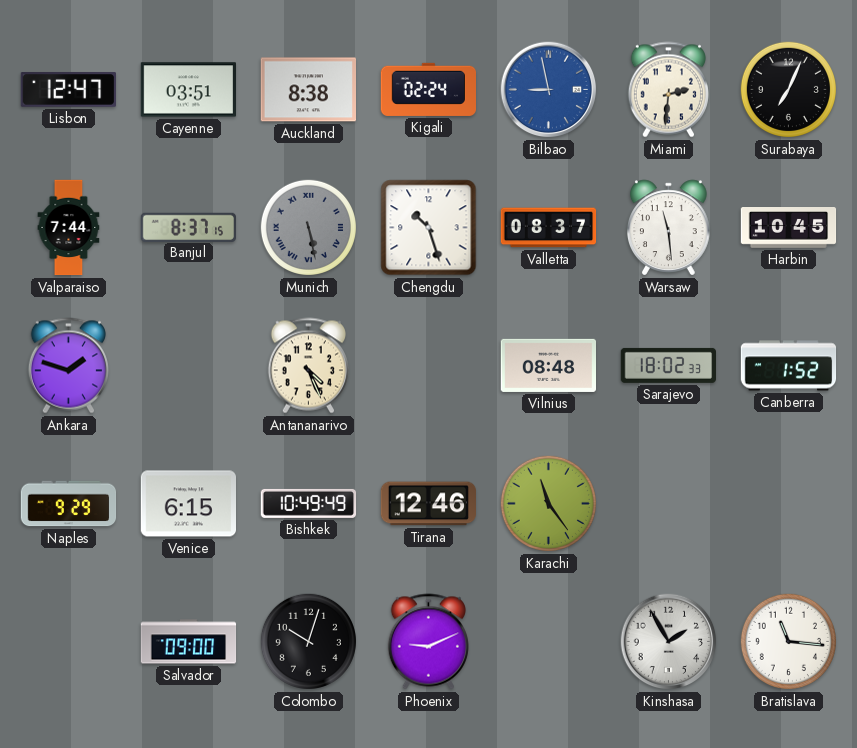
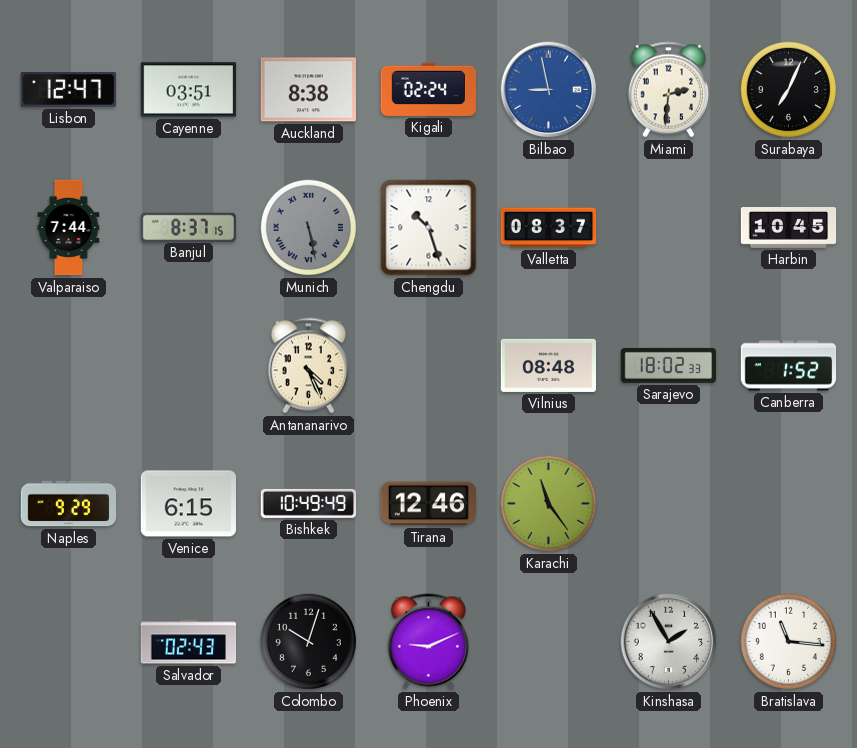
Warsaw: 11:29 -> none (668, 228)
Ankara: 1:48 -> none (68, 366)
Salvador: 09:00 -> 02:43 (189, 642)
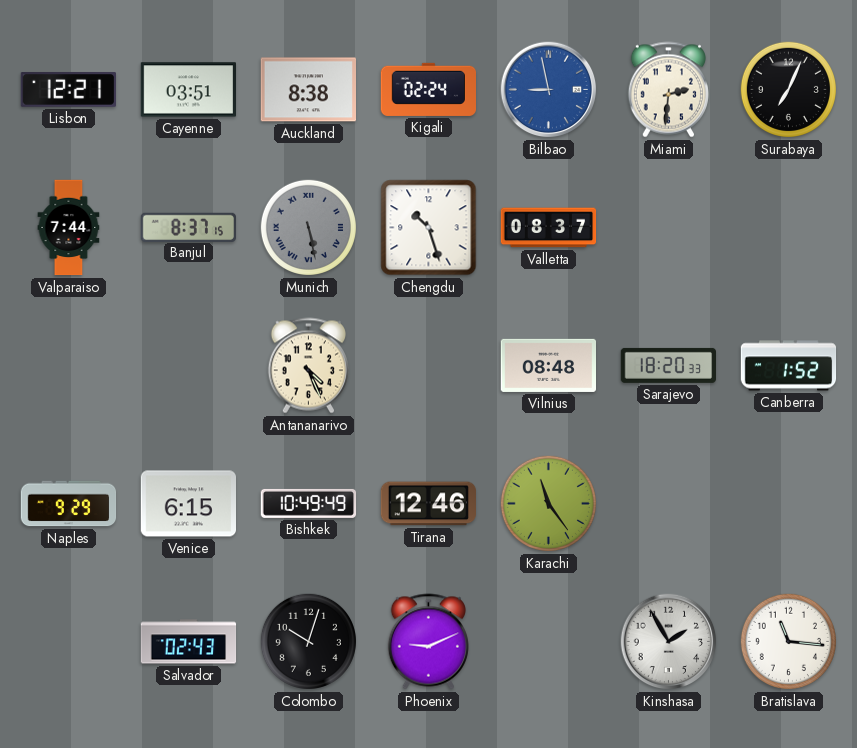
Lisbon: 12:47 -> 12:21 (68, 90)
Harbin: 10:45 -> none (789, 228)
Sarajevo: 18:02 -> 18:20 (668, 365)
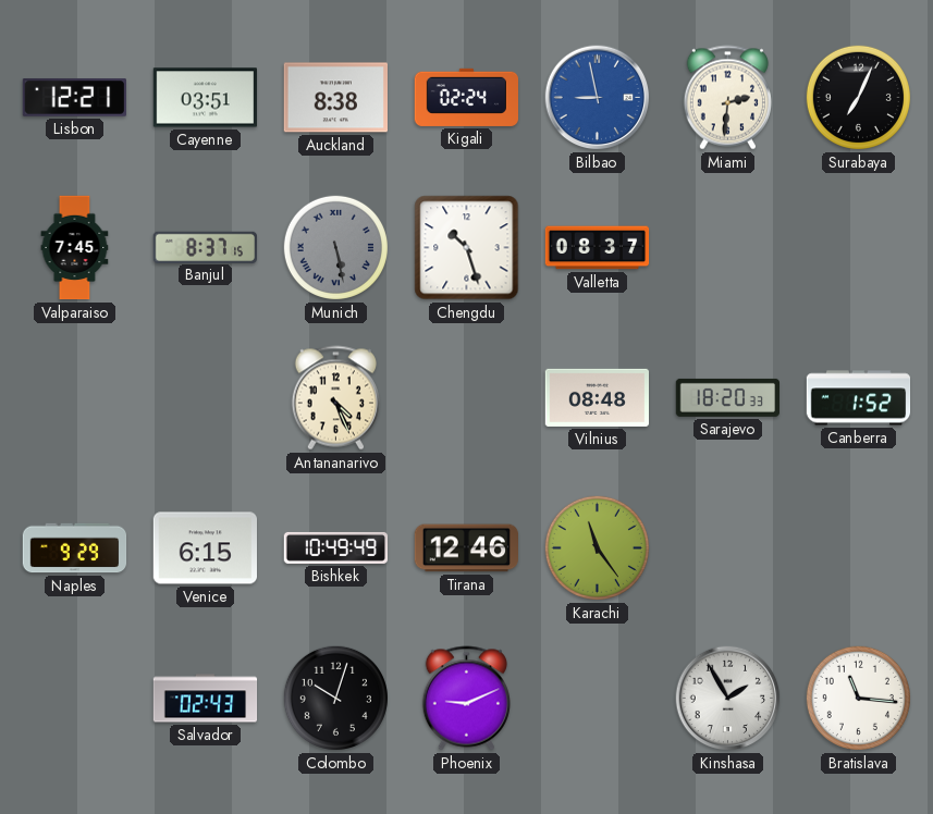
Valparaiso: 7:44 -> 7:45 (75, 248)
